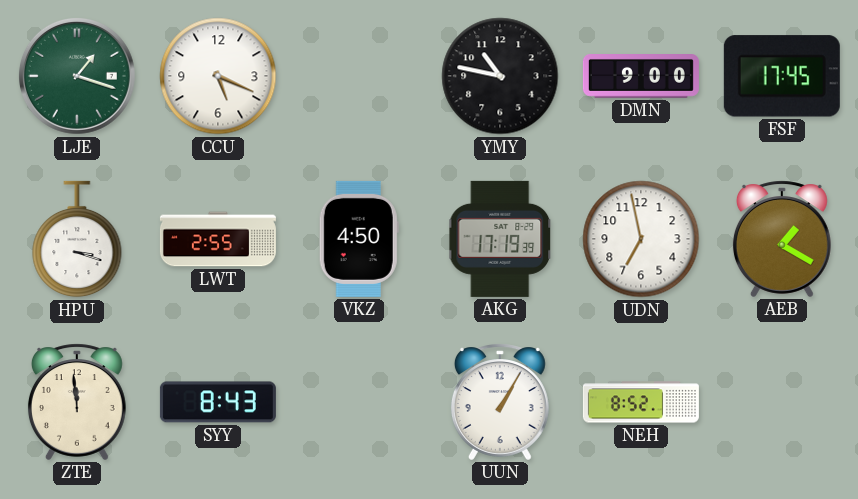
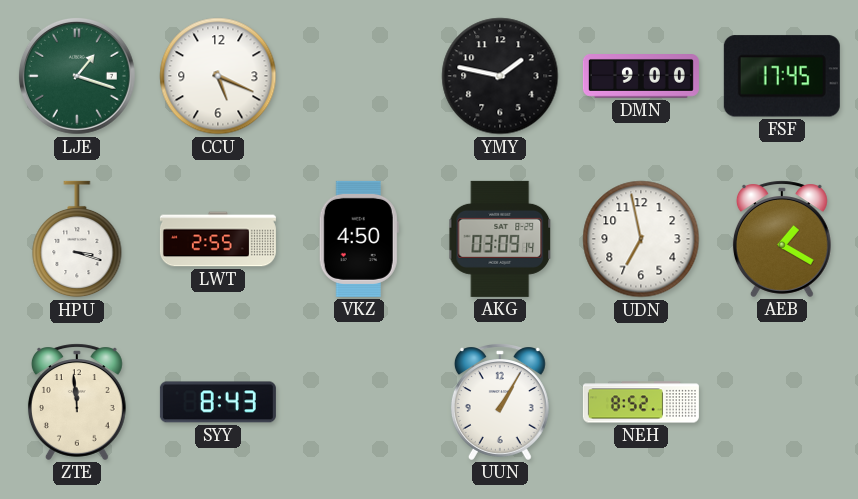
YMY: 10:47 -> 1:47 (500, 76)
AKG: 17:19 -> 03:09 (501, 239)
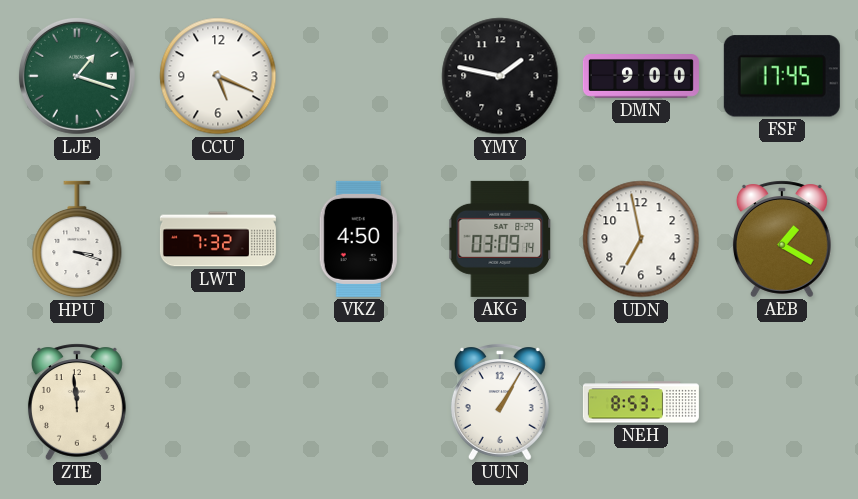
LWT: 2:55 -> 7:32 (218, 239)
SYY: 8:43 -> none (218, 402)
NEH: 8:52 -> 8:53 (641, 402)
